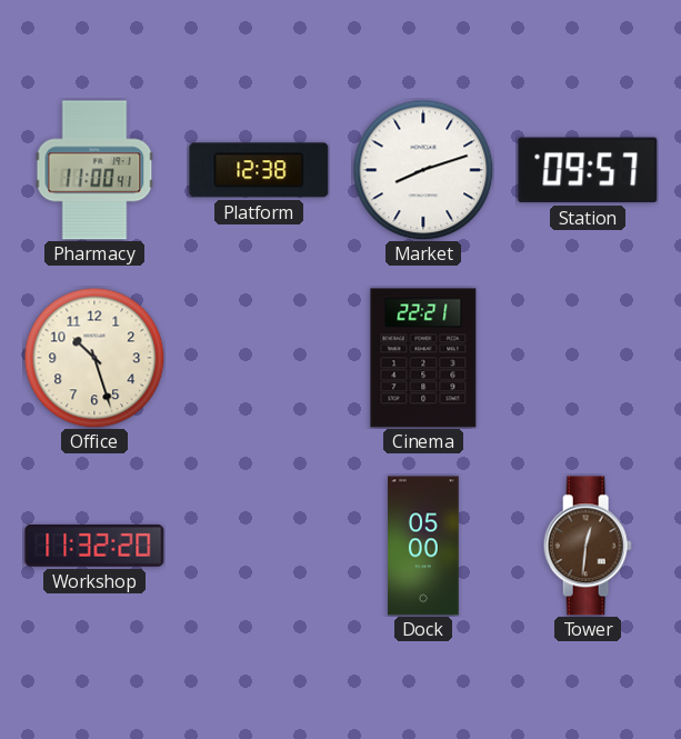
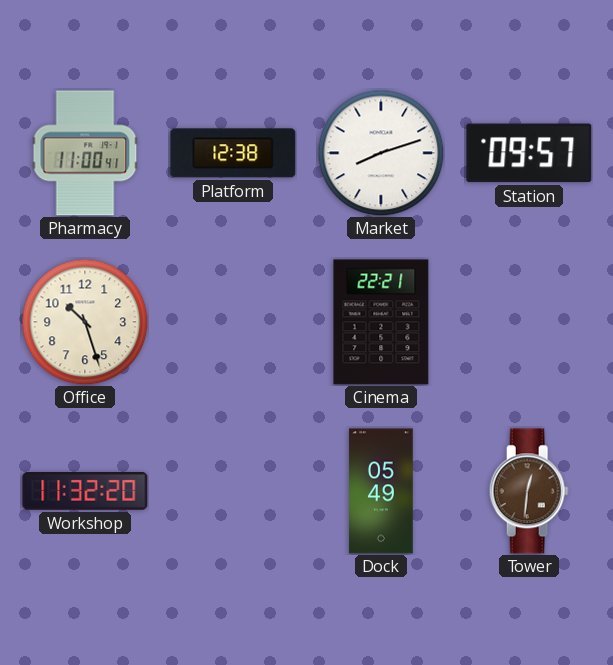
Dock: 05:00 -> 05:49 (381, 491)
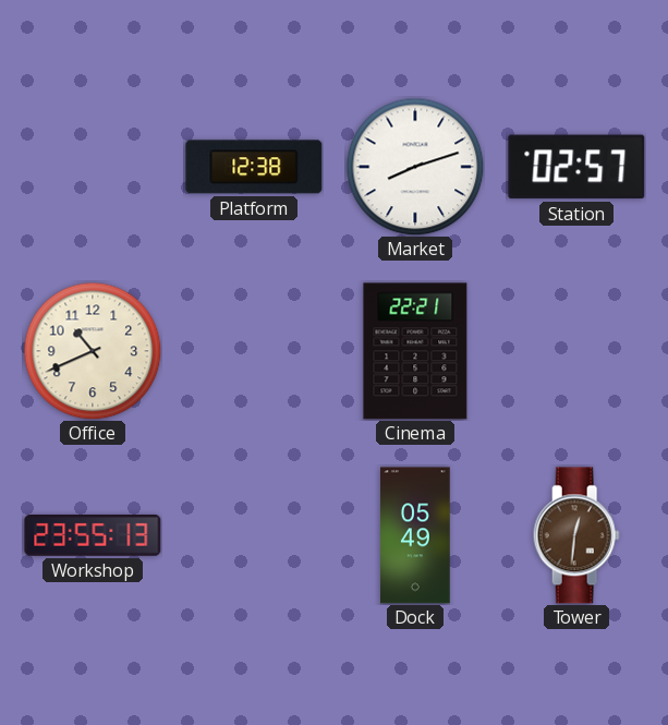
Pharmacy: 11:00 -> none (85, 153)
Station: 09:57 -> 02:57 (576, 167)
Office: 10:27 -> 10:41 (93, 351)
Workshop: 11:32 -> 23:55 (93, 535)
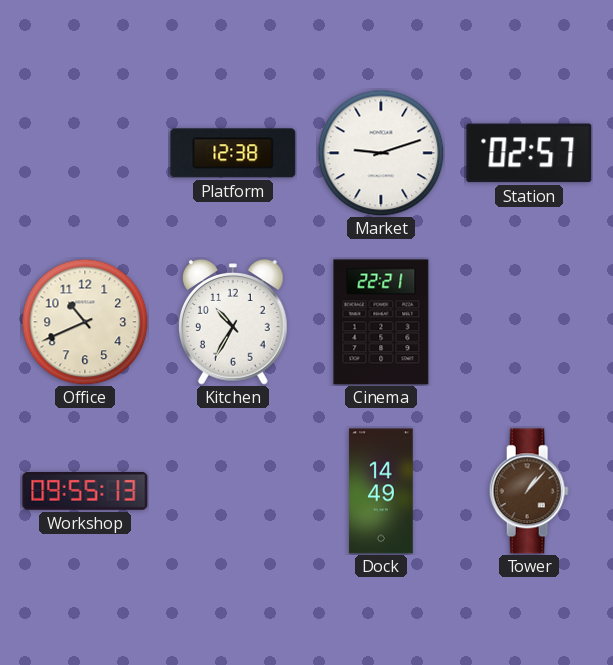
Market: 8:12 -> 9:12 (381, 153)
Kitchen: none -> 10:35 (234, 322)
Workshop: 23:55 -> 09:55 (85, 491)
Dock: 05:49 -> 14:49 (381, 491)
Tower: 12:31 -> 1:07 (529, 491)
